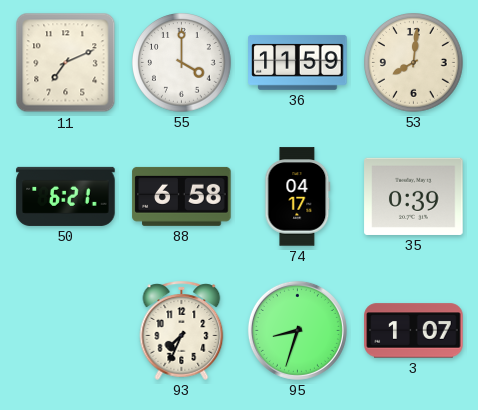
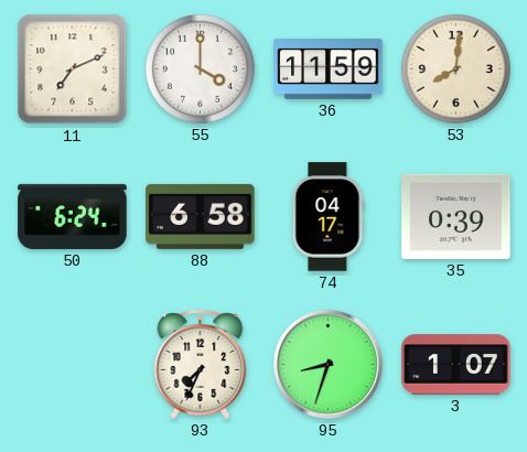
50: 6:21 -> 6:24 (73, 216)
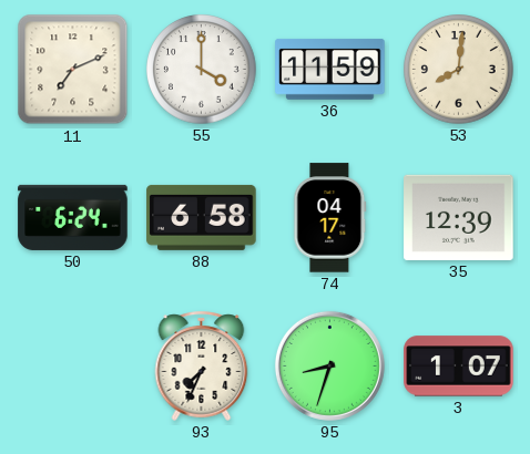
35: 0:39 -> 12:39 (459, 217)
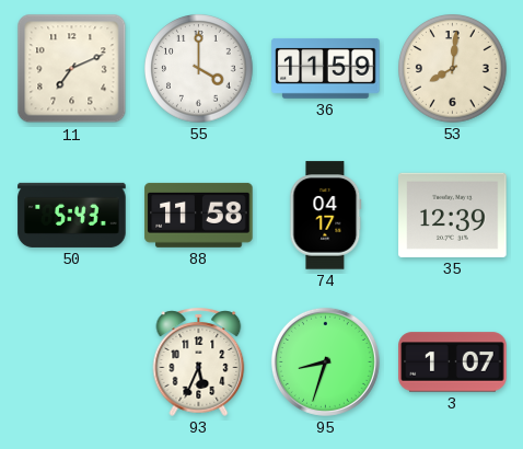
50: 6:24 -> 5:43 (72, 215)
88: 6:58 -> 11:58 (199, 215)
93: 7:34 -> 5:34 (199, 361)
